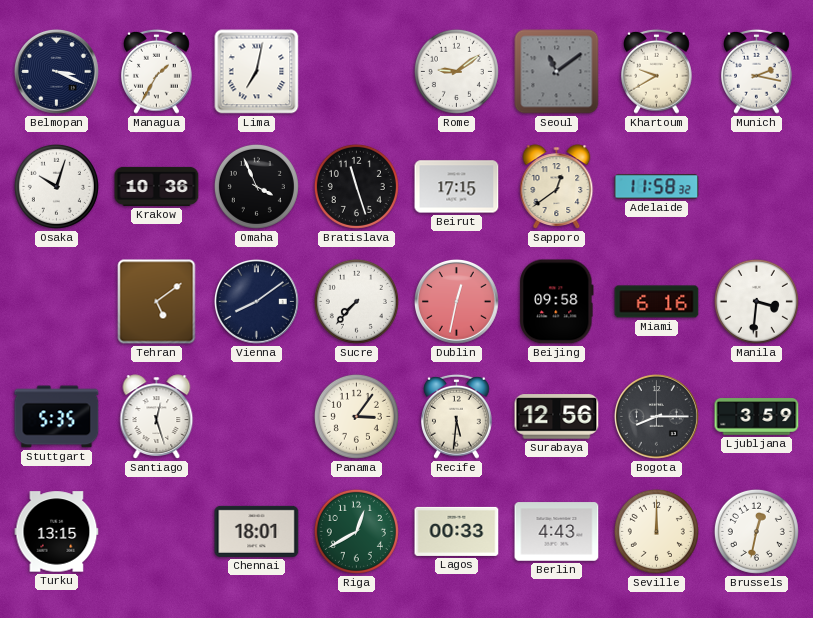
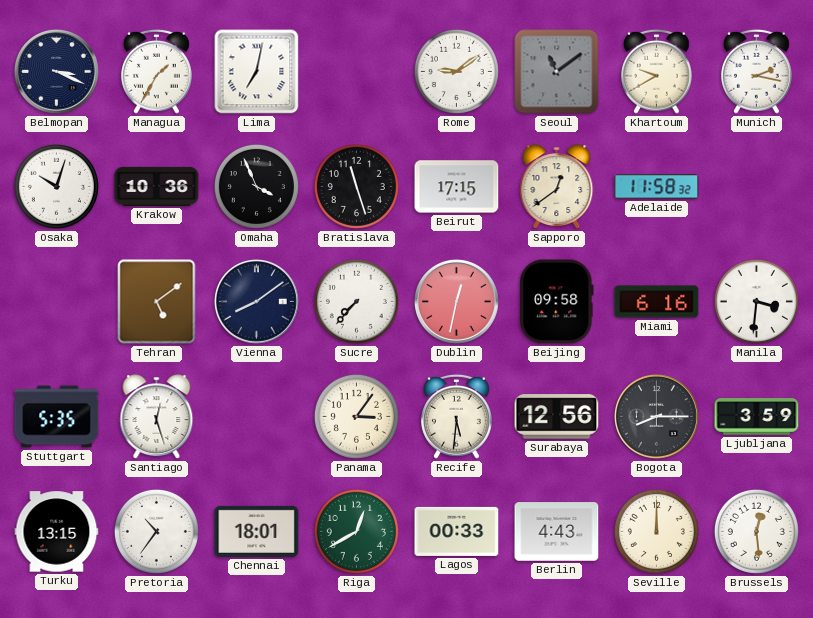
Pretoria: none -> 10:36 (156, 531)
Brussels: 12:32 -> 12:29 (756, 531)
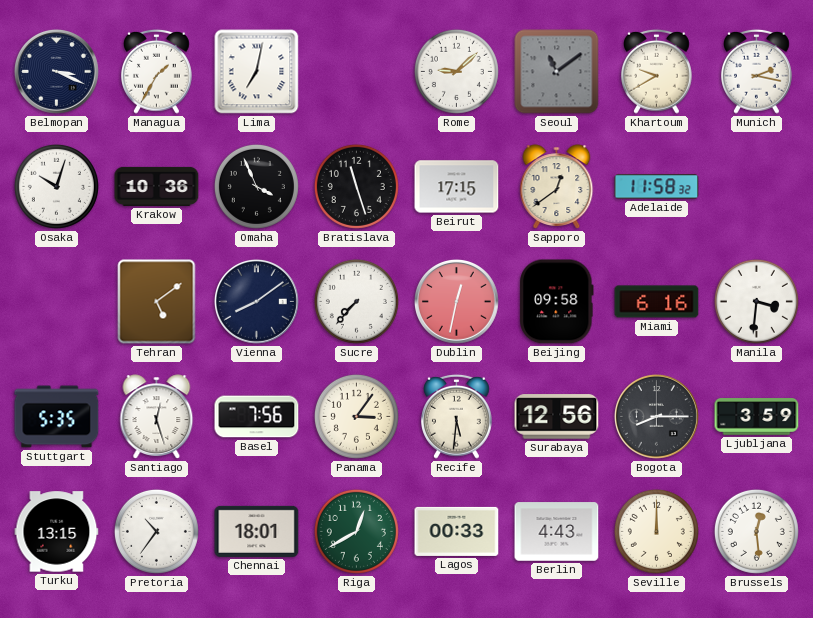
Rome: 9:09 -> 9:08 (456, 71)
Basel: none -> 7:56 (257, 417)
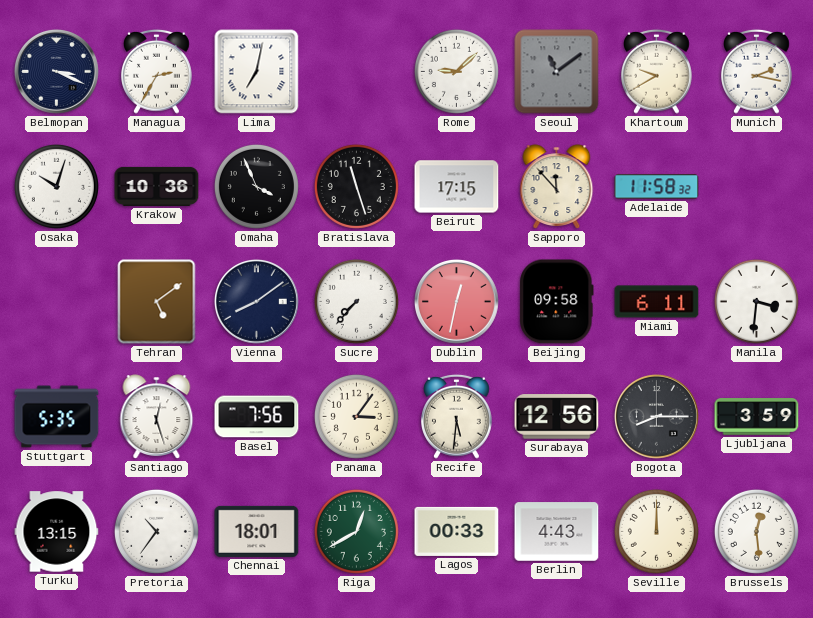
Managua: 1:35 -> 2:35 (157, 71)
Sapporo: 12:39 -> 11:53 (557, 187)
Miami: 6:16 -> 6:11 (657, 302)
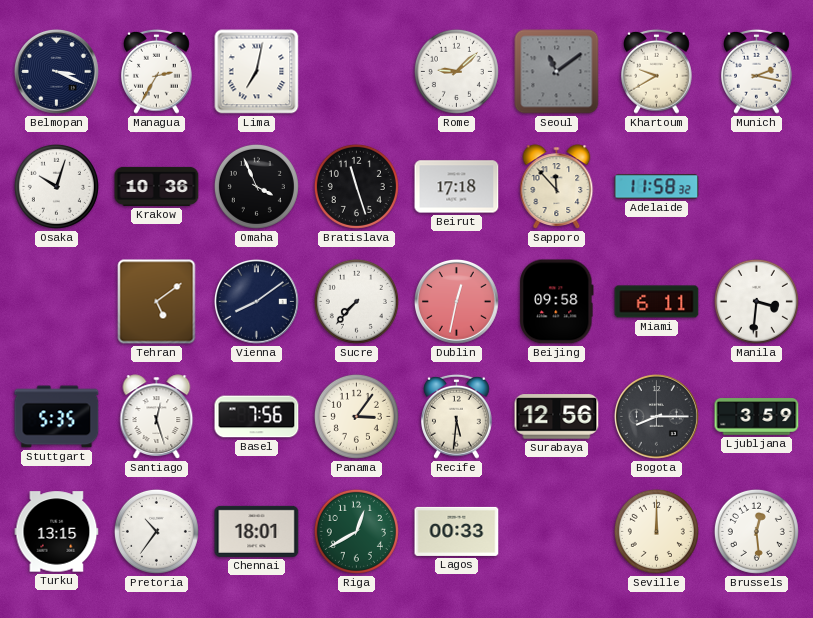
Beirut: 17:15 -> 17:18 (457, 187)
Berlin: 4:43 -> none (557, 532)
